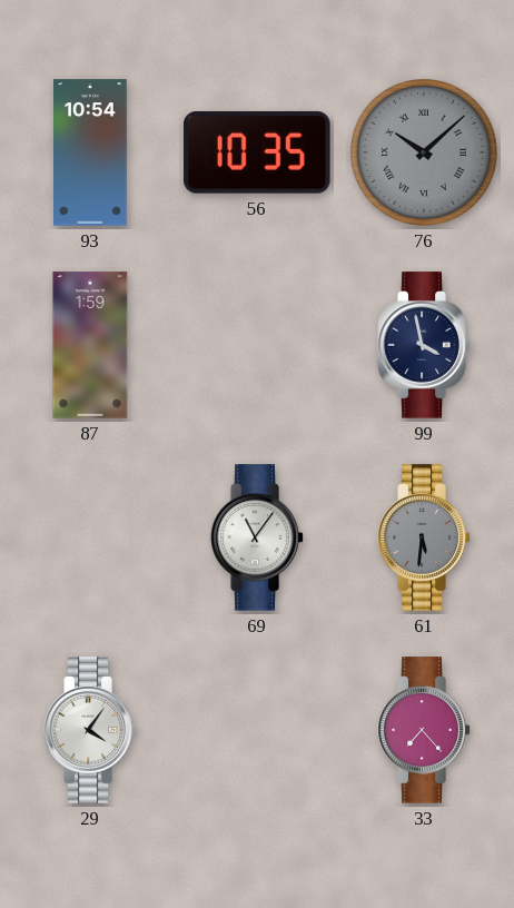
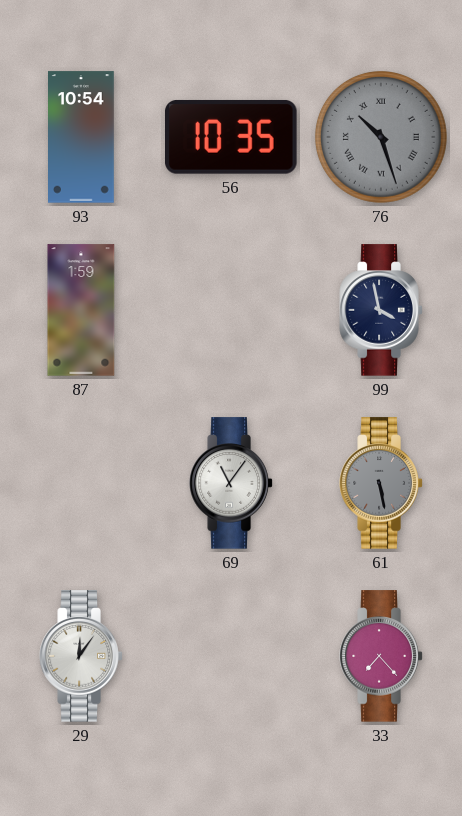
76: 10:08 -> 10:27 (381, 137)
61: 5:31 -> 5:28 (381, 483)
29: 4:06 -> 12:06 (81, 656)
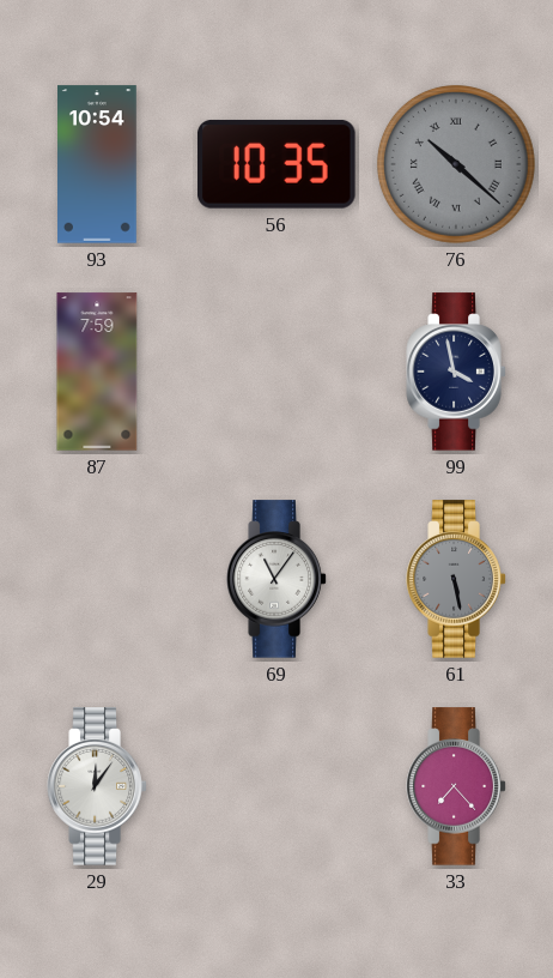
76: 10:27 -> 10:22 (456, 164)
87: 1:59 -> 7:59 (97, 372)
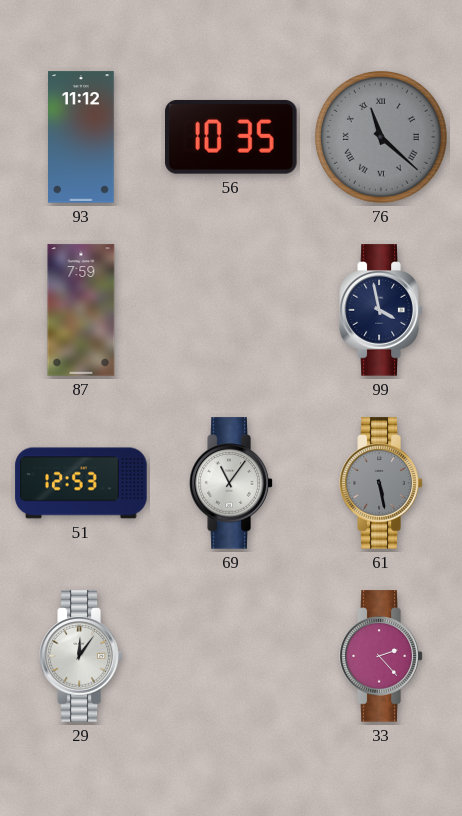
93: 10:54 -> 11:12 (82, 137)
76: 10:22 -> 11:22 (381, 137)
51: none -> 12:53 (81, 483)
33: 7:23 -> 2:23 (381, 656)
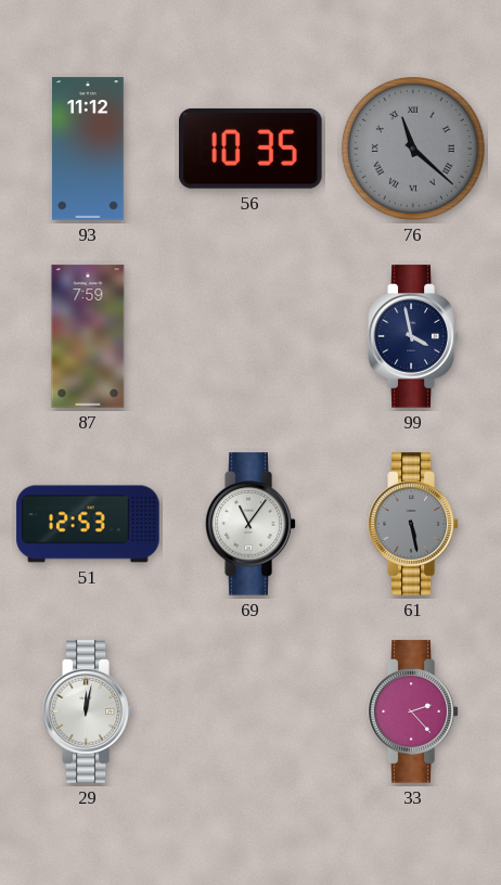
29: 12:06 -> 12:02 (88, 711)
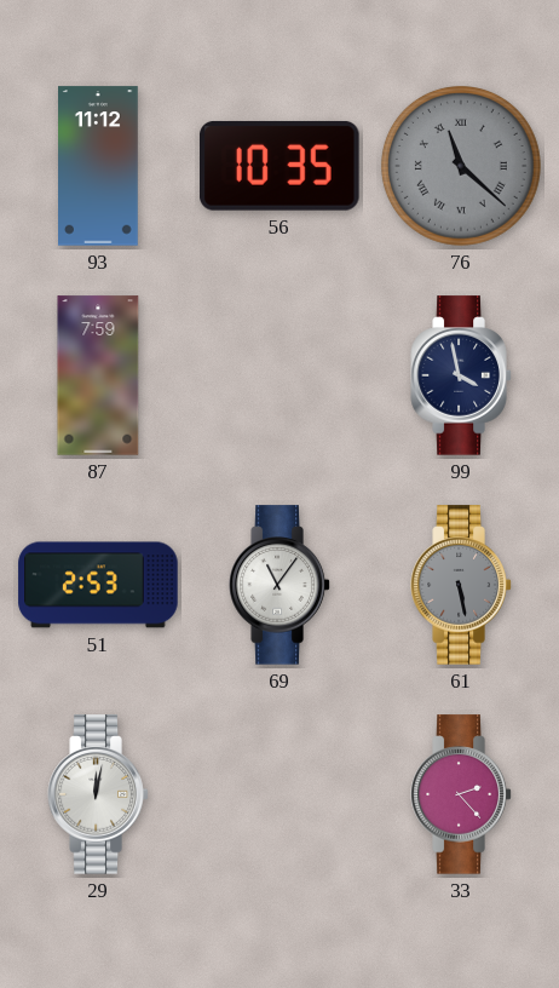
51: 12:53 -> 2:53 (98, 585)
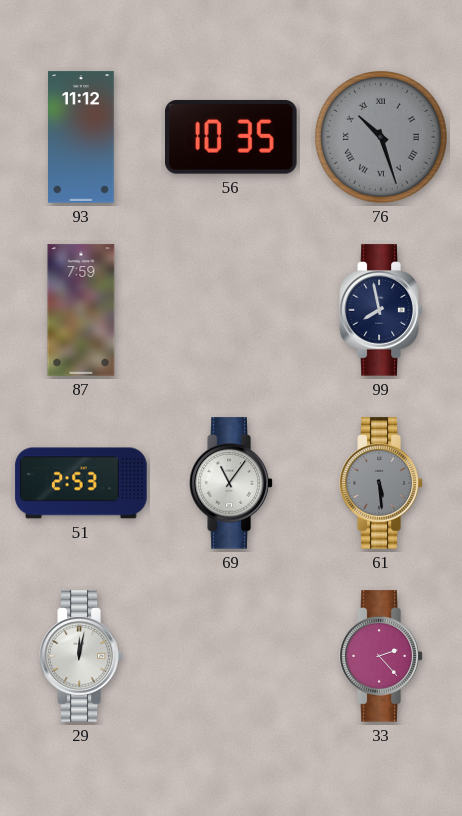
76: 11:22 -> 10:27 (381, 137)
99: 3:58 -> 7:58 (381, 310)
61: 5:28 -> 5:29 (381, 483)
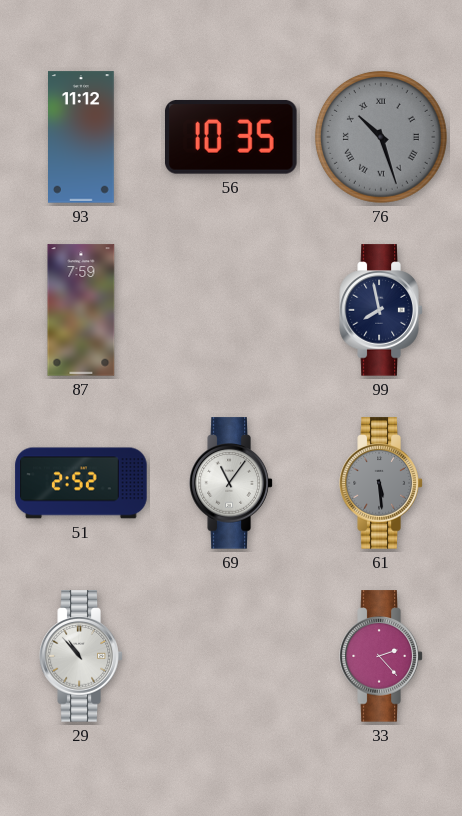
51: 2:53 -> 2:52 (81, 483)
29: 12:02 -> 10:53 (81, 656)
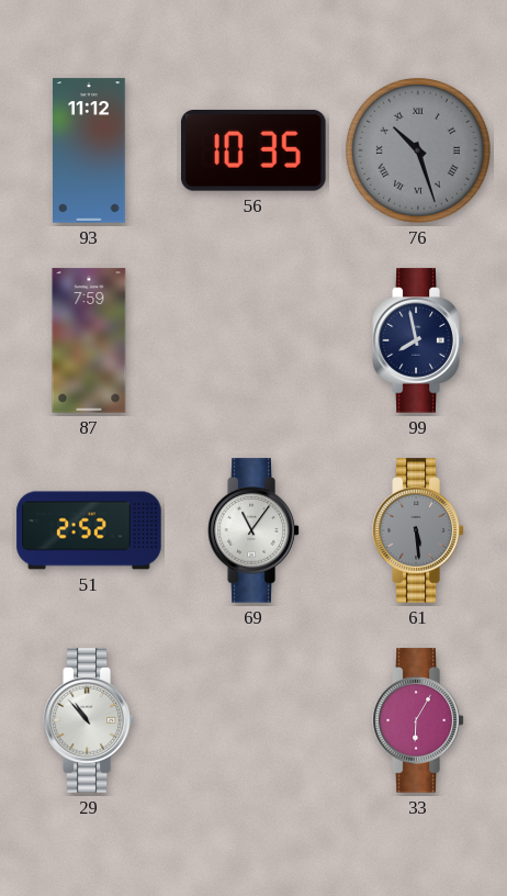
33: 2:23 -> 6:05 (418, 720)
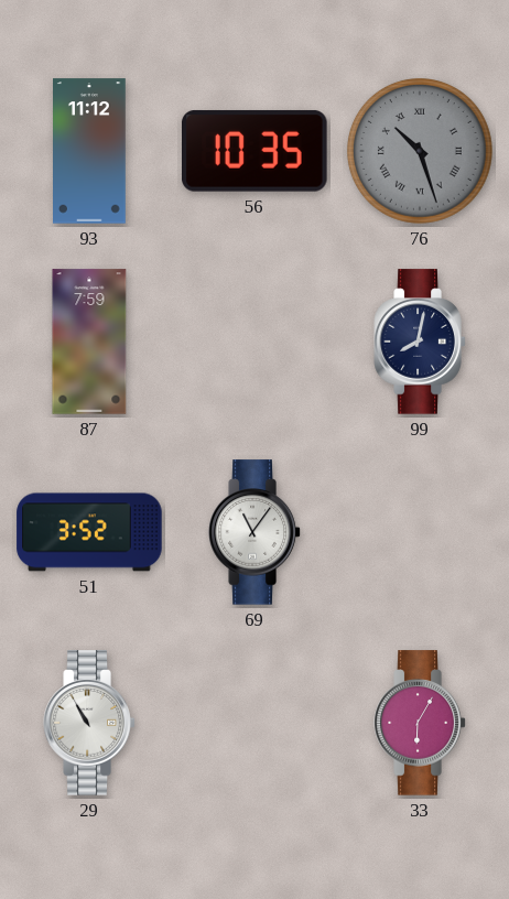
99: 7:58 -> 8:02 (420, 342)
51: 2:52 -> 3:52 (89, 532)
61: 5:29 -> none (418, 530)
29: 10:53 -> 10:55 (89, 723)
